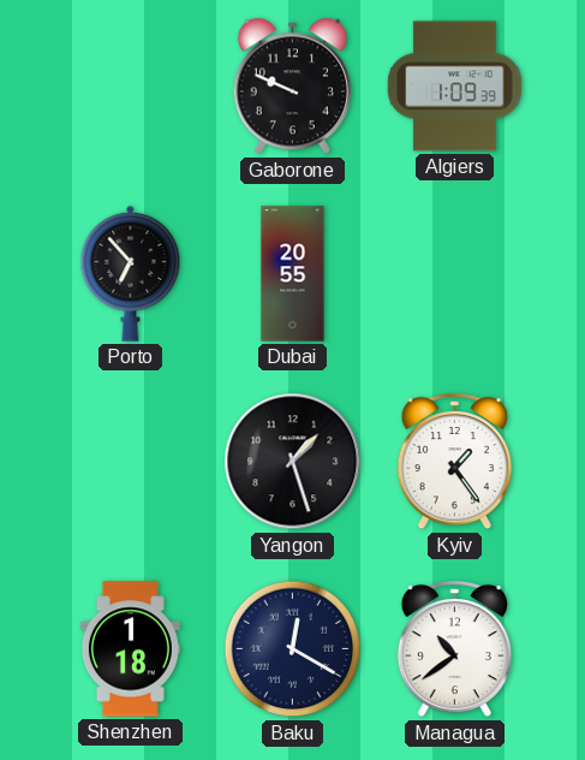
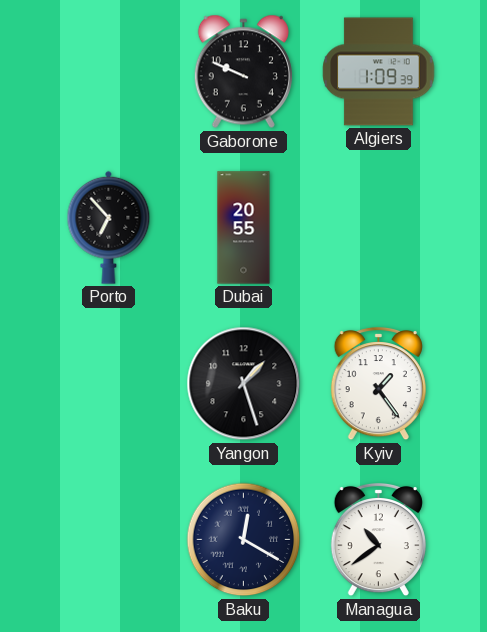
Shenzhen: 1:18 -> none (130, 649)
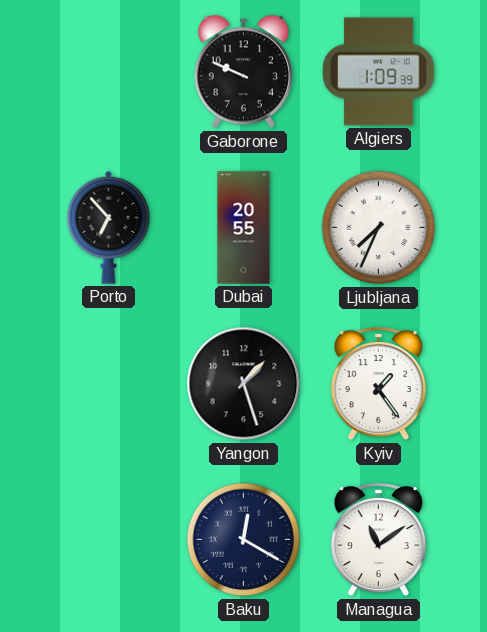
Ljubljana: none -> 7:34 (379, 228)
Managua: 10:39 -> 11:09 (378, 540)
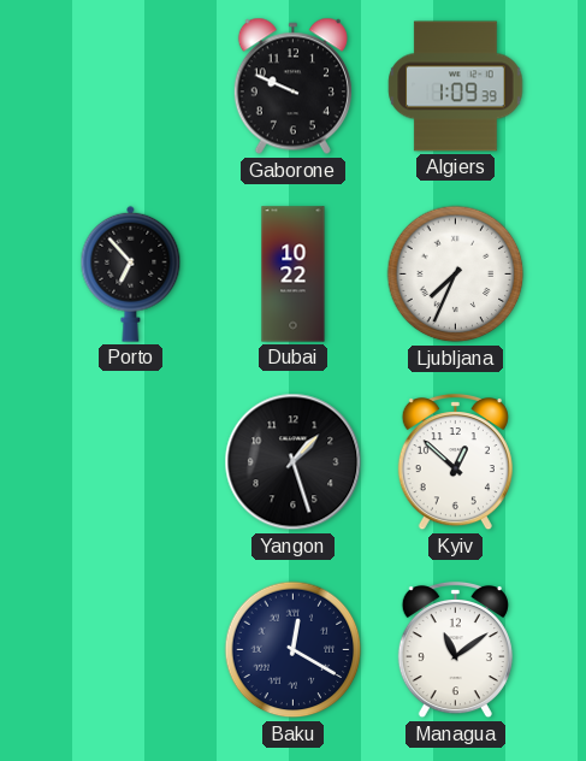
Dubai: 20:55 -> 10:22 (294, 275)
Kyiv: 1:24 -> 12:52 (455, 462)
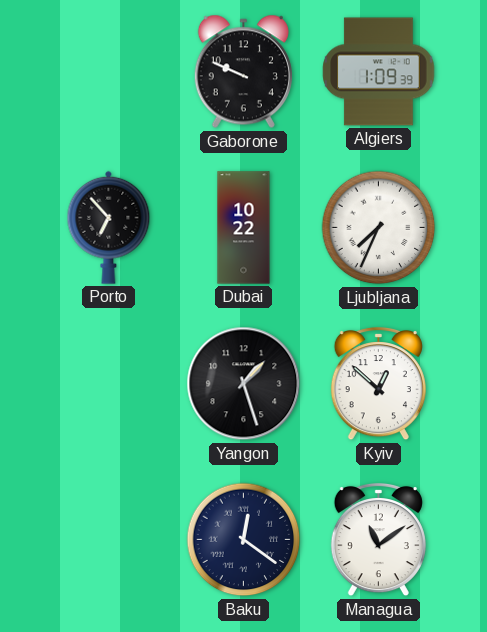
Baku: 12:20 -> 12:21 (244, 540)
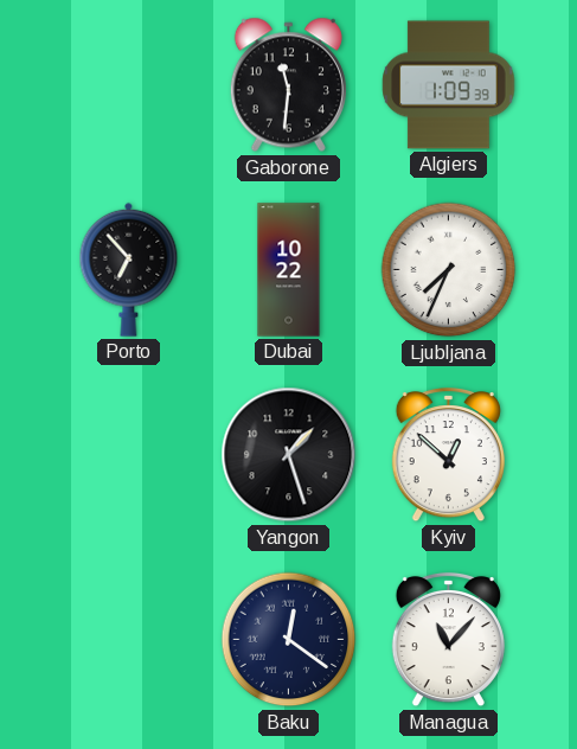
Gaborone: 9:49 -> 11:31 (288, 85)
Managua: 11:09 -> 11:07 (448, 640)
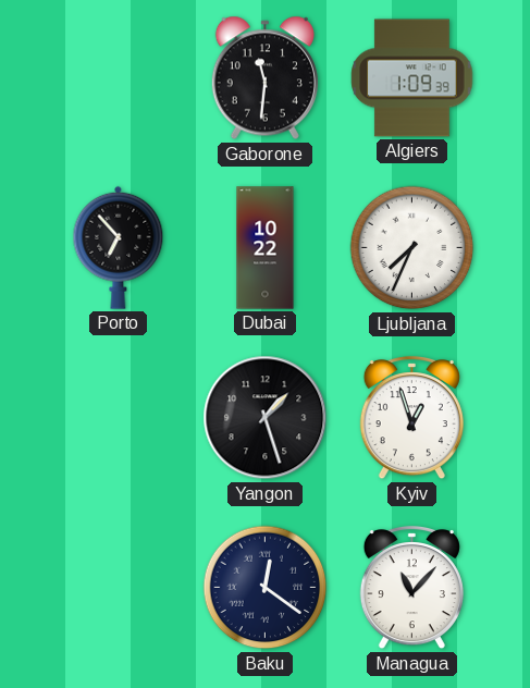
Kyiv: 12:52 -> 12:57 (411, 418)
